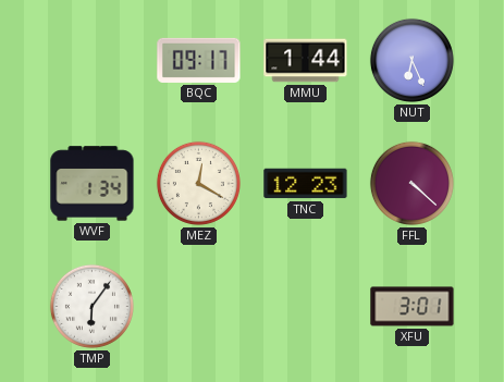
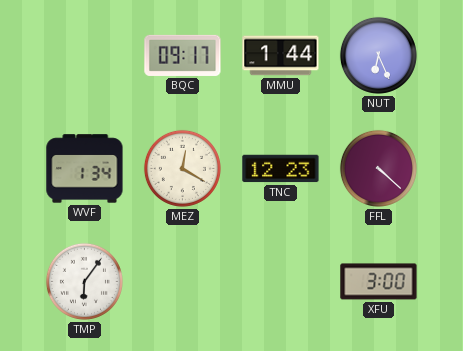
XFU: 3:01 -> 3:00 (379, 282)
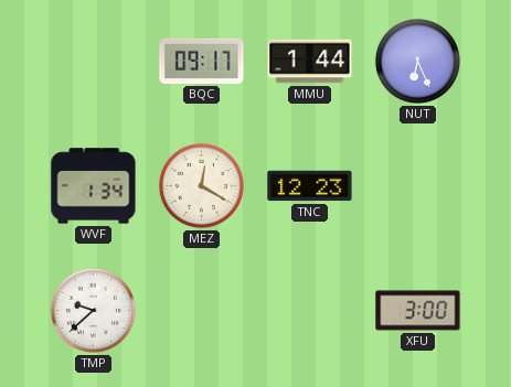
FFL: 4:22 -> none (378, 168)
TMP: 6:06 -> 9:38 (93, 310)
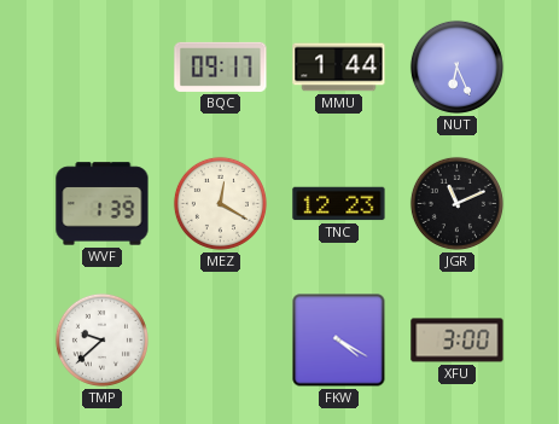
WVF: 1:34 -> 1:39 (103, 204)
JGR: none -> 11:11 (456, 203)
FKW: none -> 4:20 (339, 341)
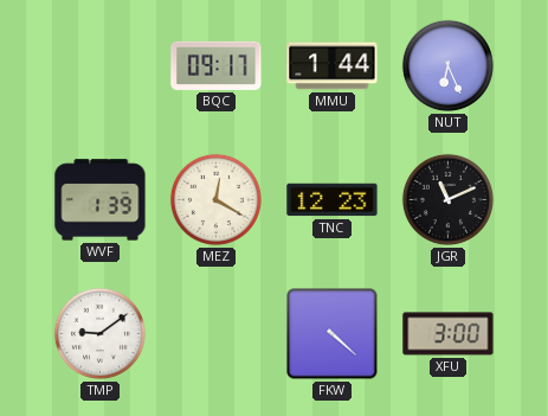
TMP: 9:38 -> 9:09 (99, 333)
FKW: 4:20 -> 4:22 (333, 334)
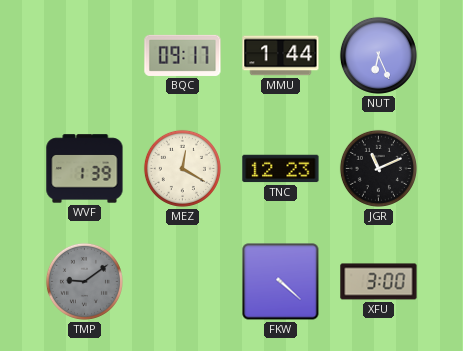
TMP dial: white -> grey (84, 281)
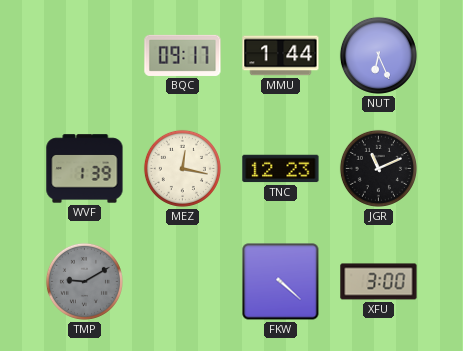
MEZ: 12:20 -> 12:17 (182, 168)
TMP: 9:09 -> 9:10 (84, 281)
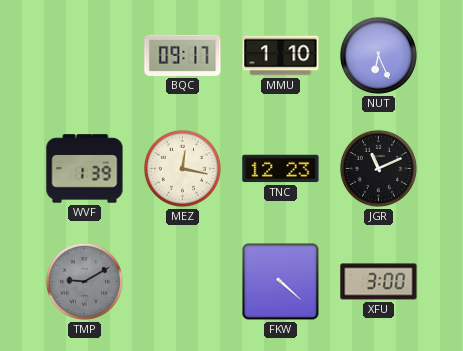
MMU: 1:44 -> 1:10 (281, 56)
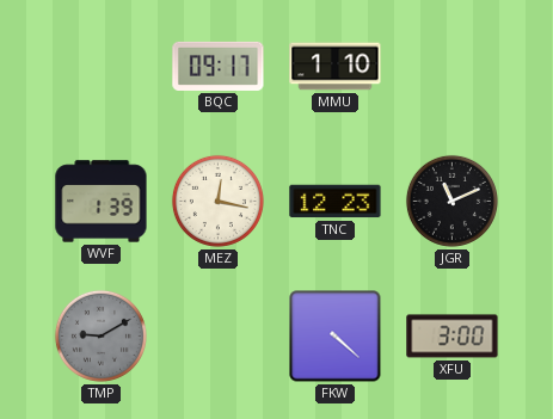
NUT: 6:26 -> none (378, 55)
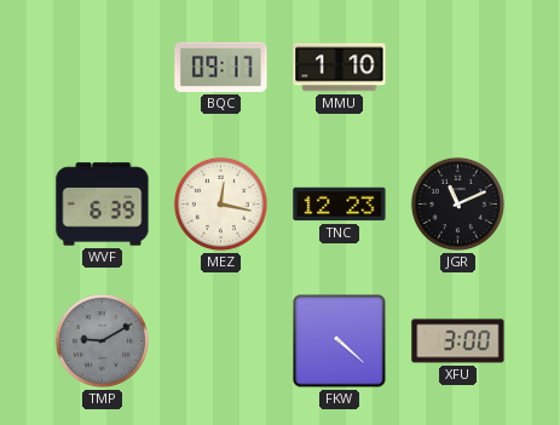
WVF: 1:39 -> 6:39 (103, 205)
